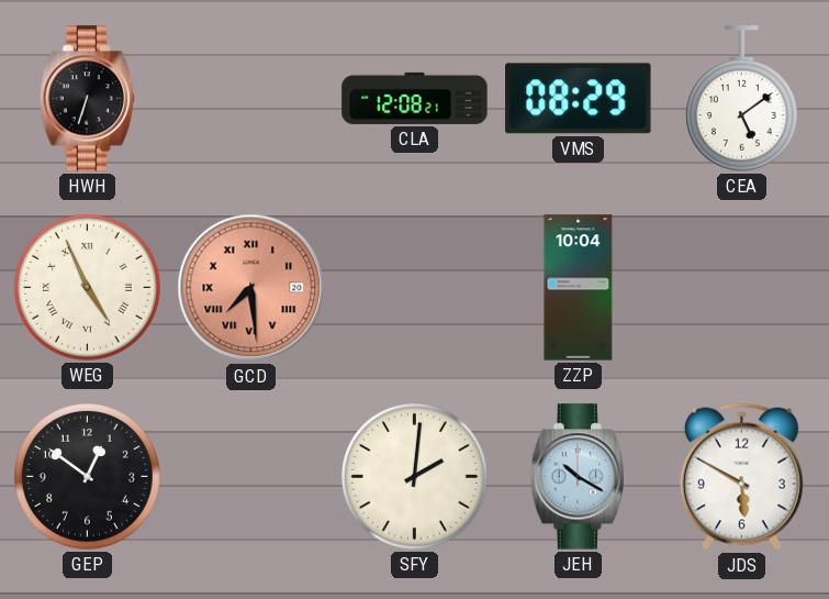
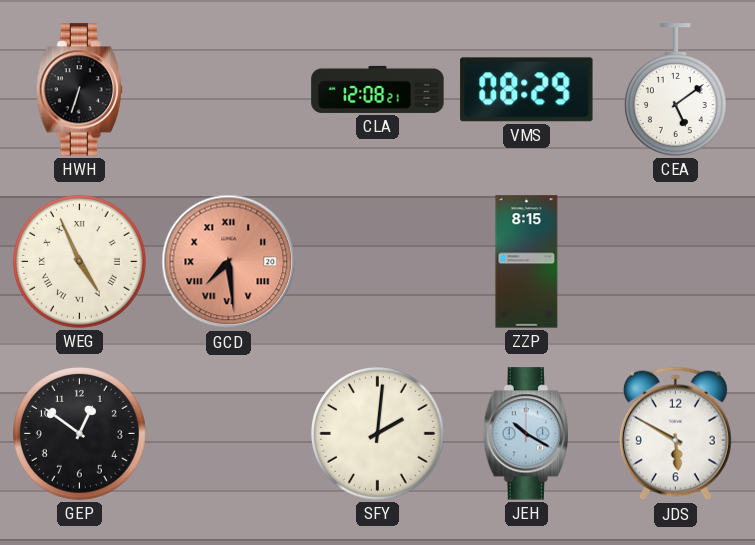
ZZP: 10:04 -> 8:15 (527, 262)
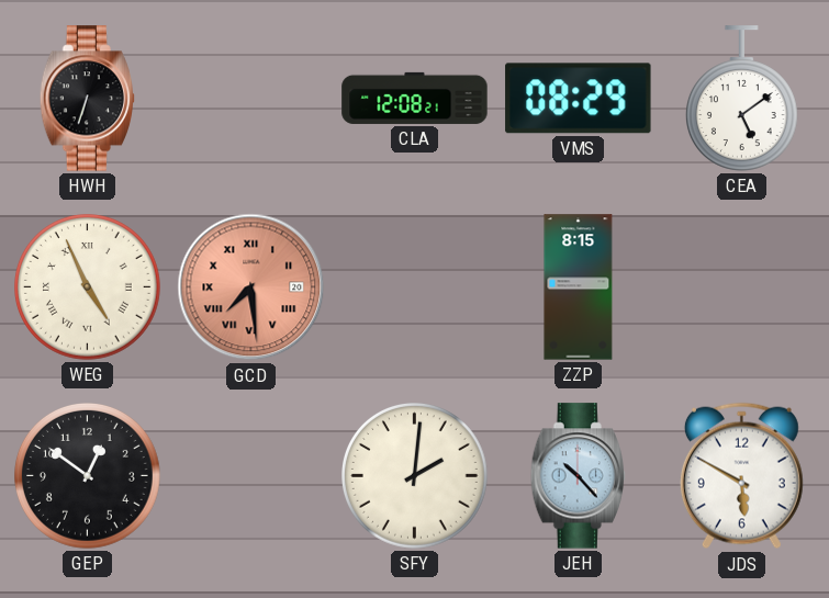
JEH: 10:20 -> 10:23 (579, 476)
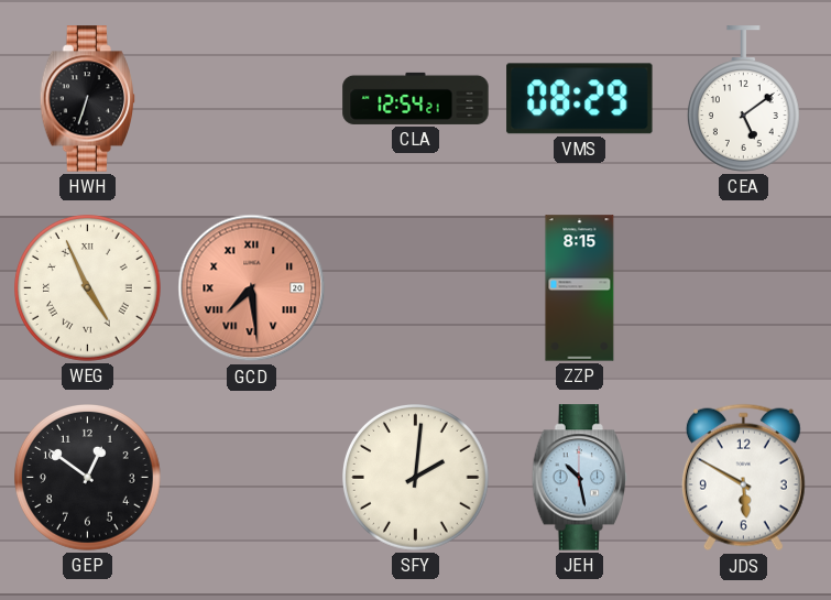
CLA: 12:08 -> 12:54 (416, 98)
JEH: 10:23 -> 10:28 (580, 478)
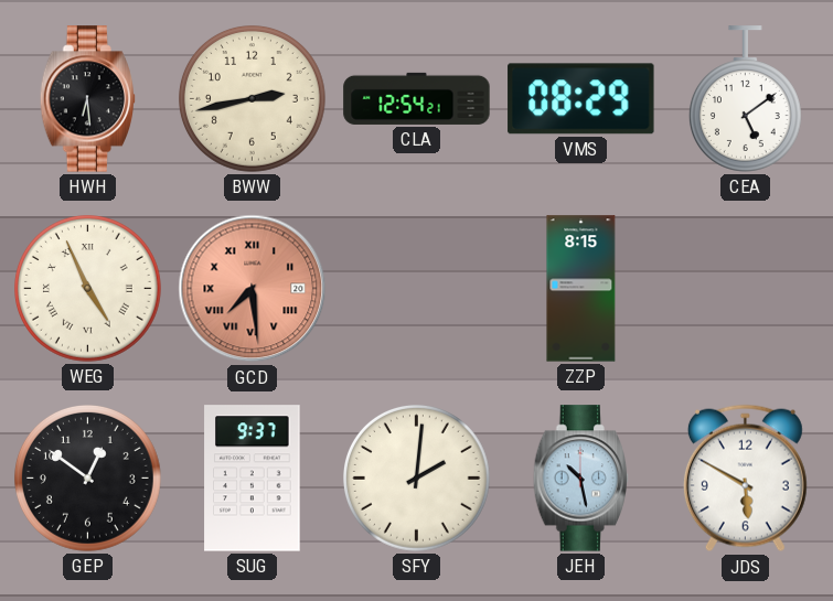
HWH: 6:33 -> 6:29 (88, 99)
BWW: none -> 2:43 (253, 99)
SUG: none -> 9:37 (253, 479)
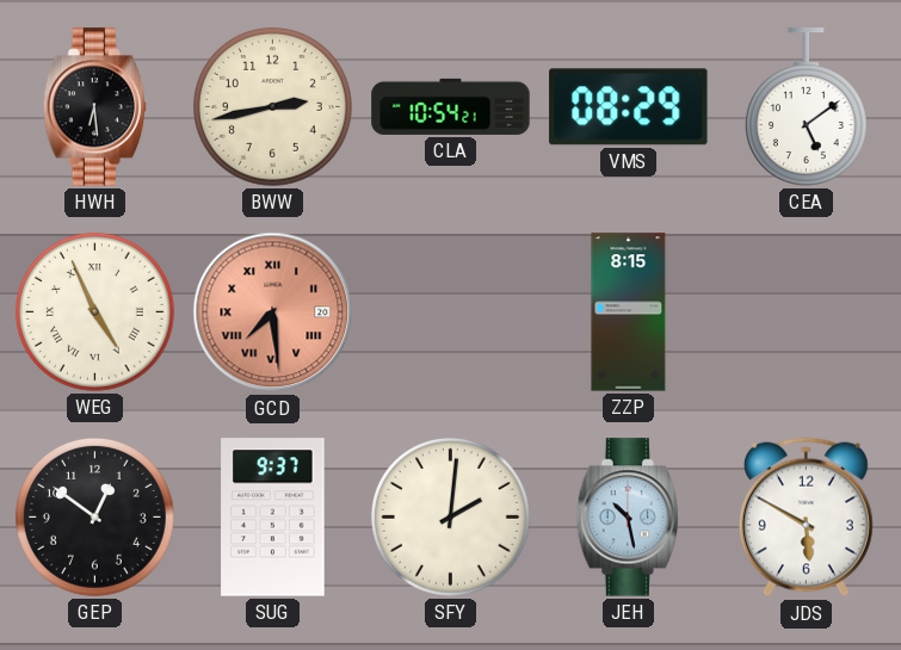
CLA: 12:54 -> 10:54 (451, 106)
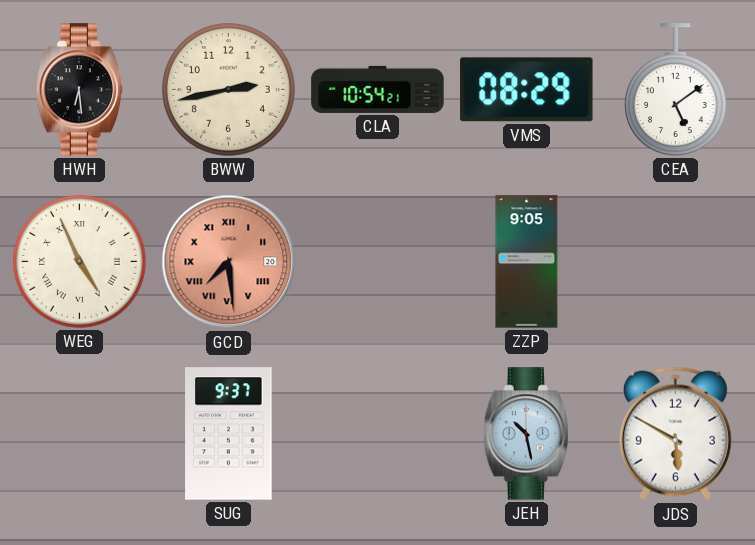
ZZP: 8:15 -> 9:05 (527, 262)
GEP: 12:51 -> none (95, 518)
SFY: 2:01 -> none (451, 518)
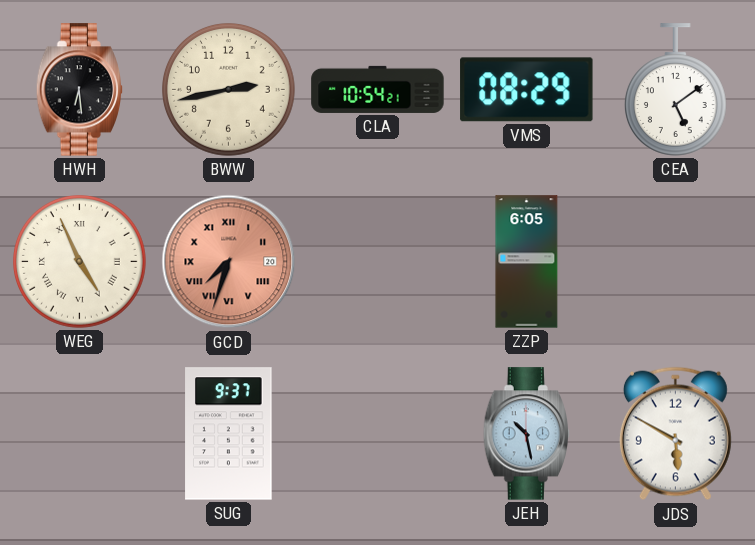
GCD: 7:29 -> 7:33 (229, 262)
ZZP: 9:05 -> 6:05 (527, 262)
